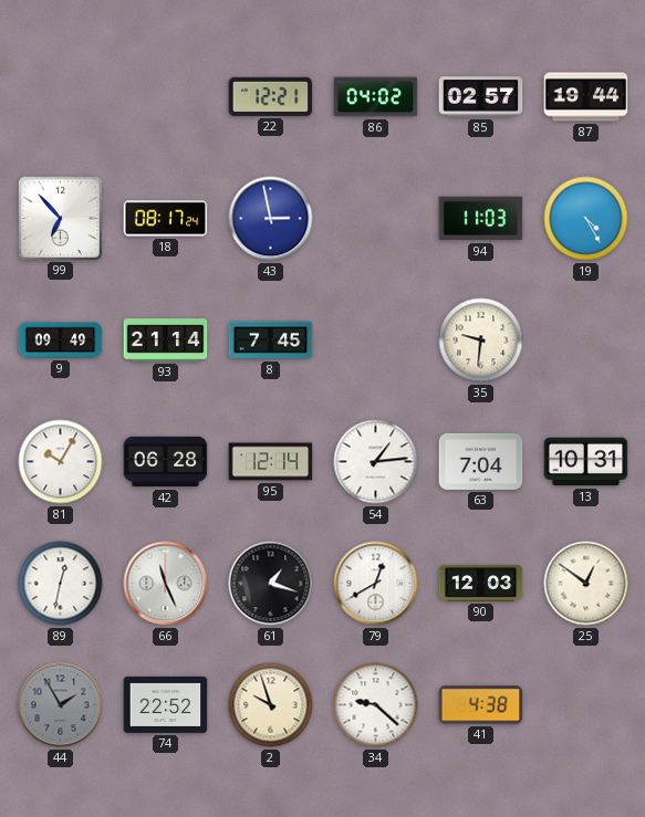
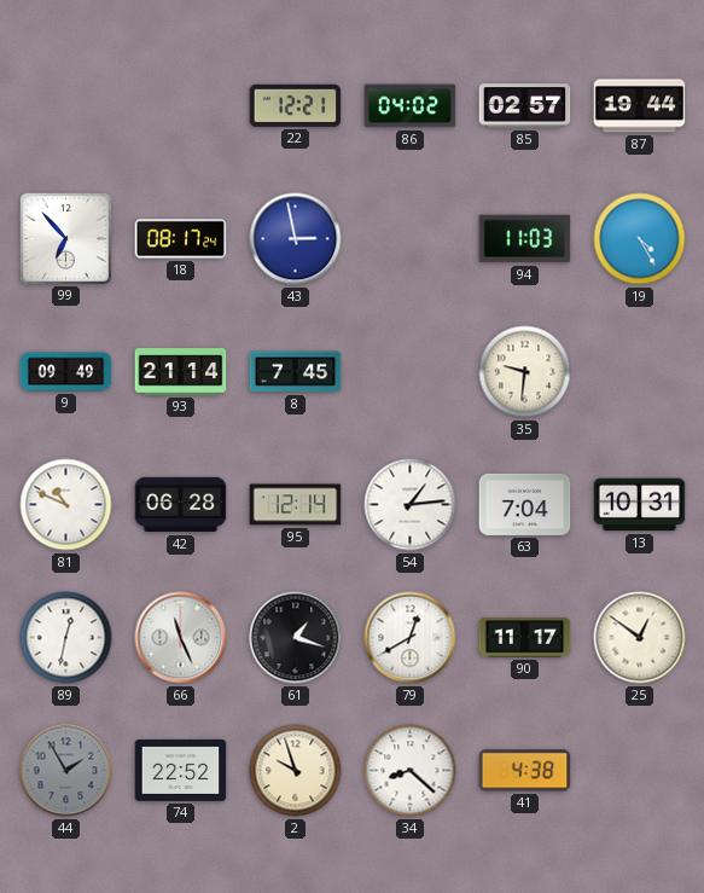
81: 10:05 -> 10:49 (66, 505)
90: 12:03 -> 11:17 (525, 638)
34: 9:22 -> 8:22 (411, 771)
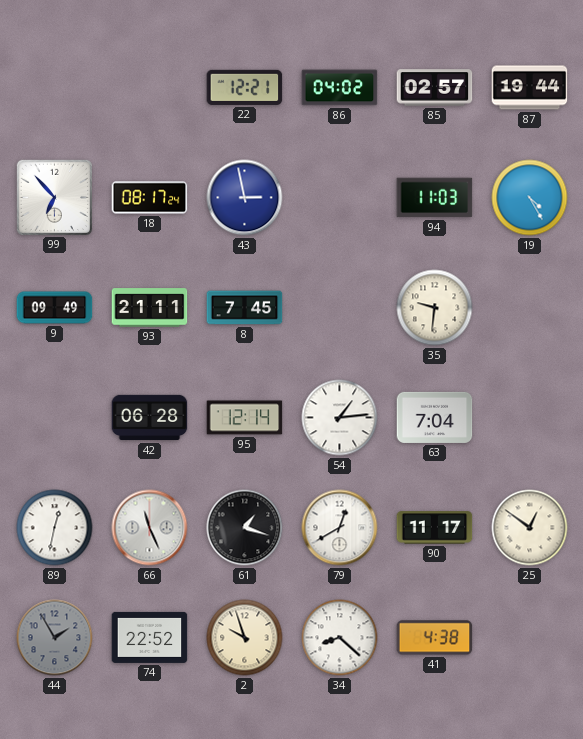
93: 21:14 -> 21:11 (150, 308)
81: 10:49 -> none (66, 505)
13: 10:31 -> none (640, 505)
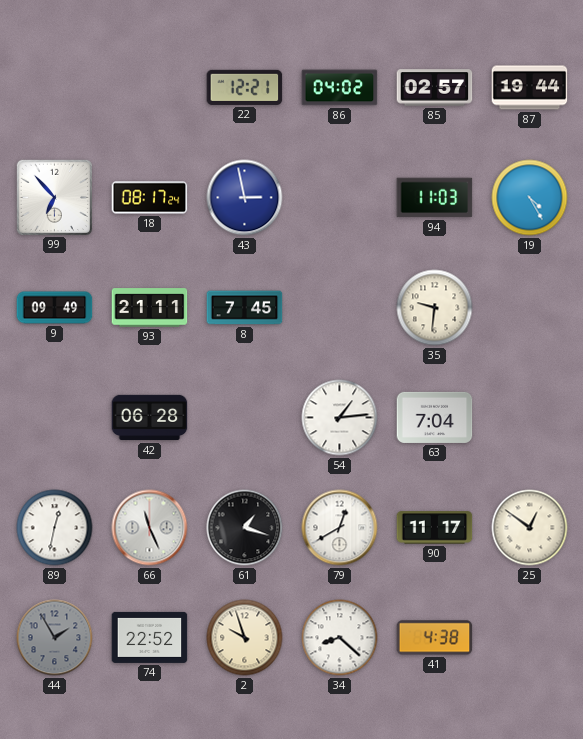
95: 12:14 -> none (245, 418)
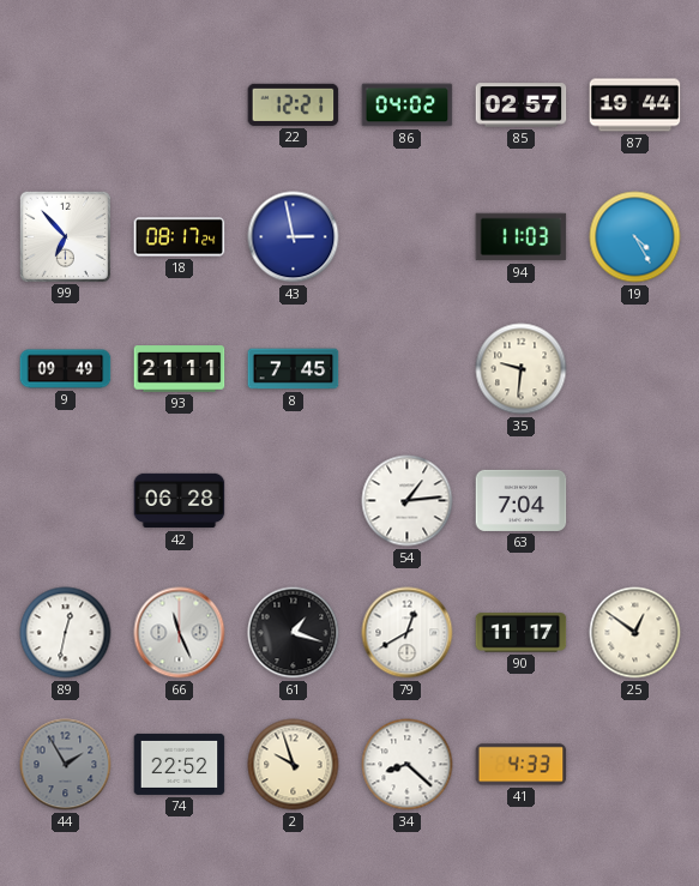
41: 4:38 -> 4:33 (522, 765)
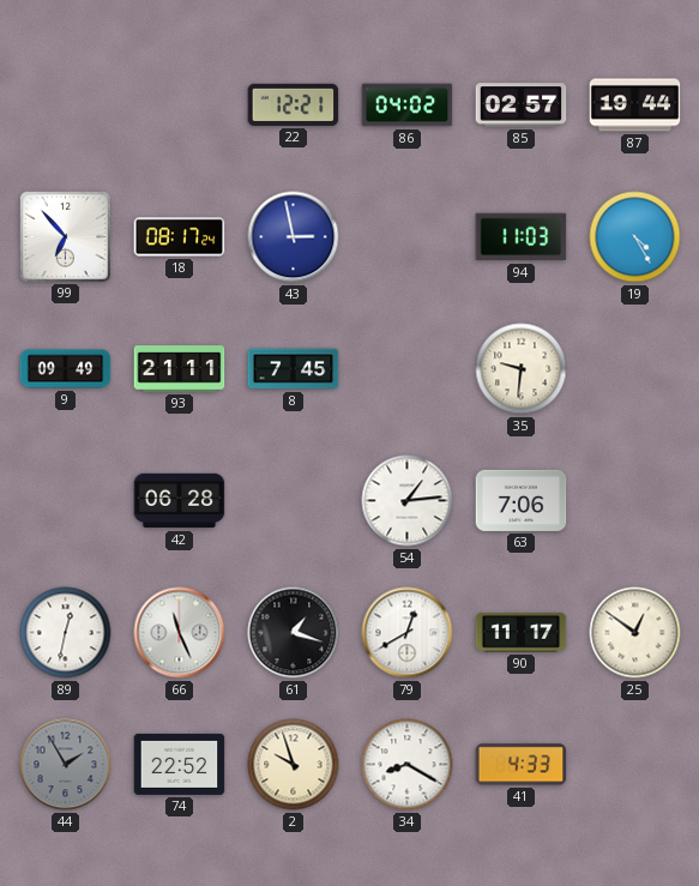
63: 7:04 -> 7:06 (522, 500)
34: 8:22 -> 8:20 (408, 765)
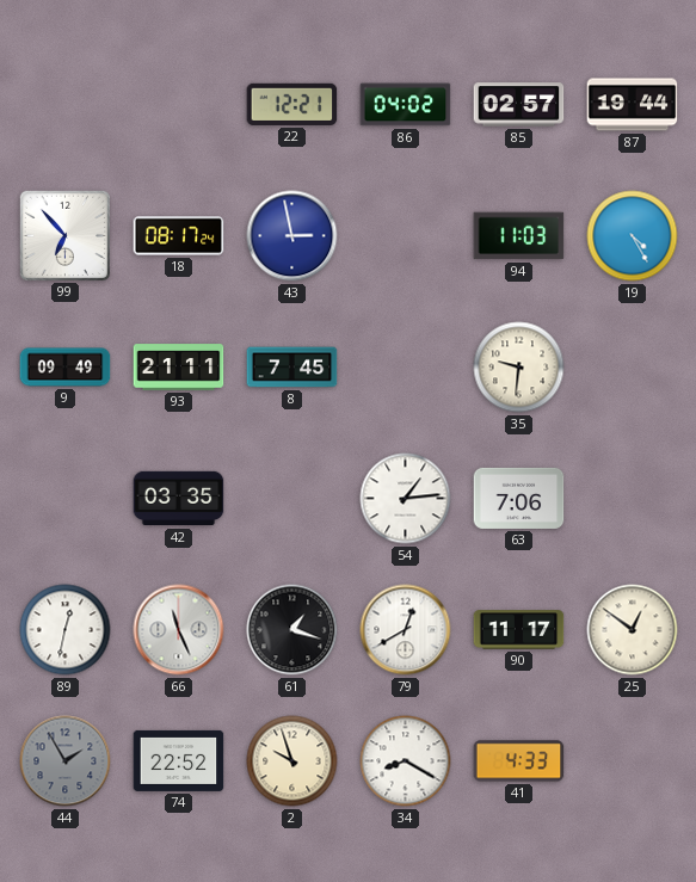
42: 06:28 -> 03:35 (179, 499)
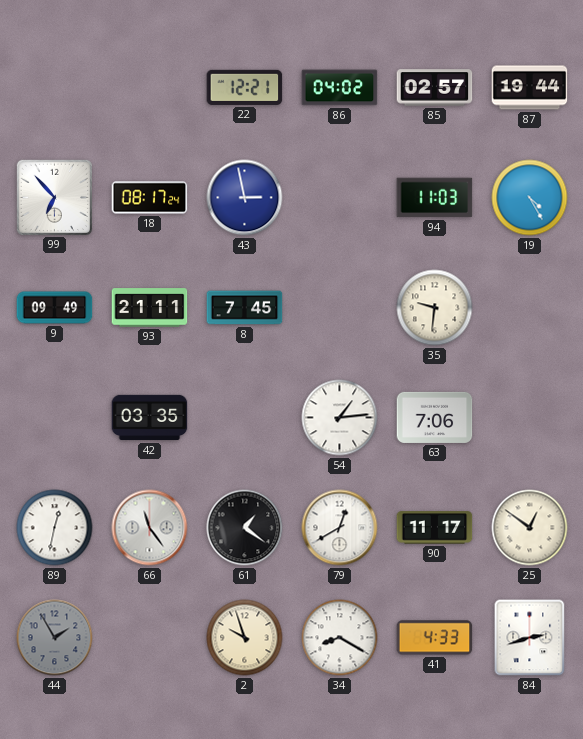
66: 11:26 -> 11:24 (150, 528)
61: 1:18 -> 1:21 (245, 528)
74: 22:52 -> none (179, 760)
84: none -> 2:42 (530, 638)
